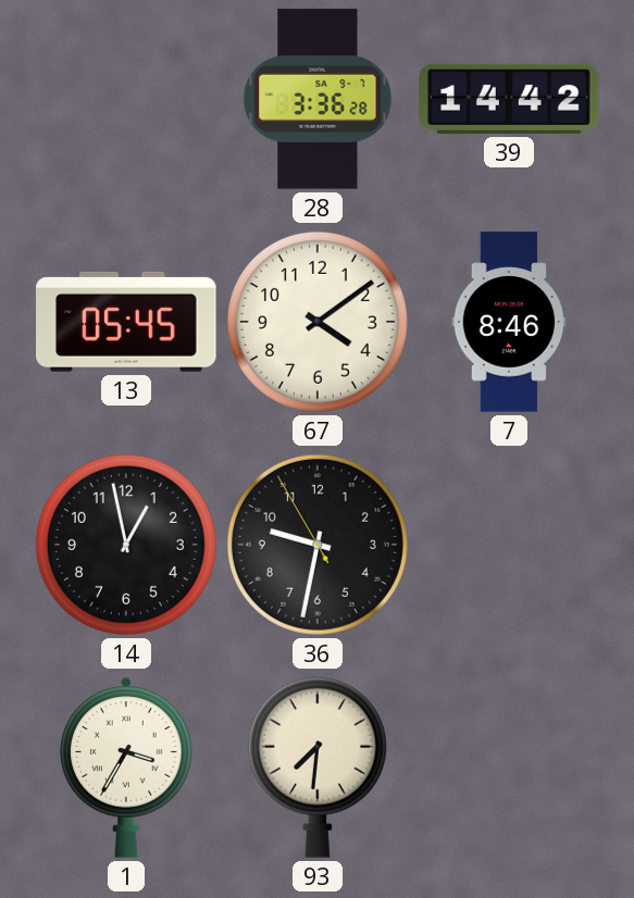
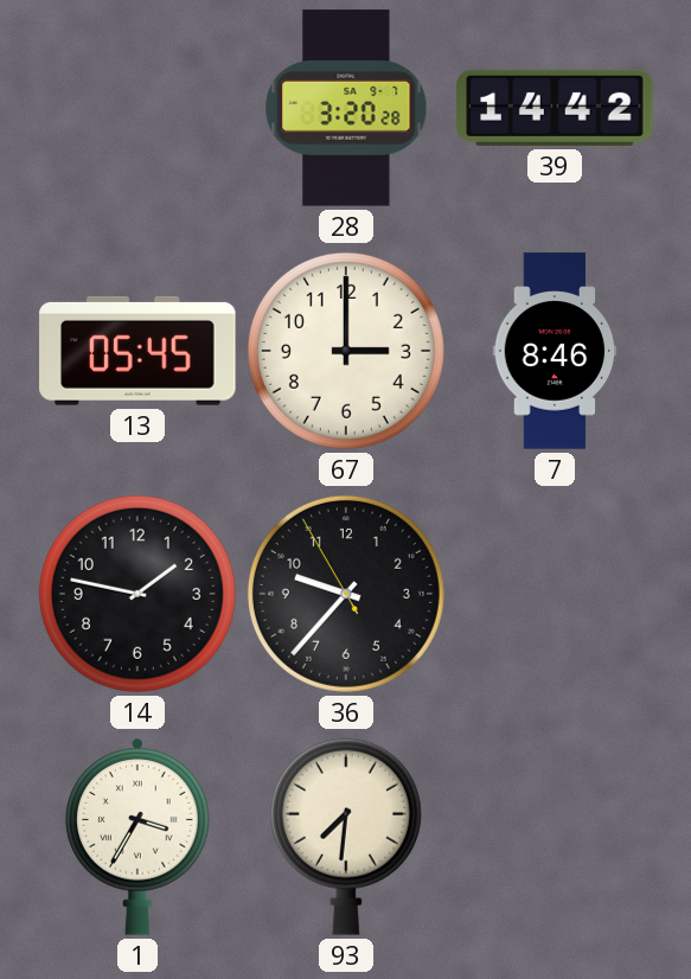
28: 3:36 -> 3:20 (346, 108)
67: 4:09 -> 3:00 (346, 351)
14: 12:58 -> 1:47 (137, 594)
36: 9:31 -> 9:36 (346, 594)
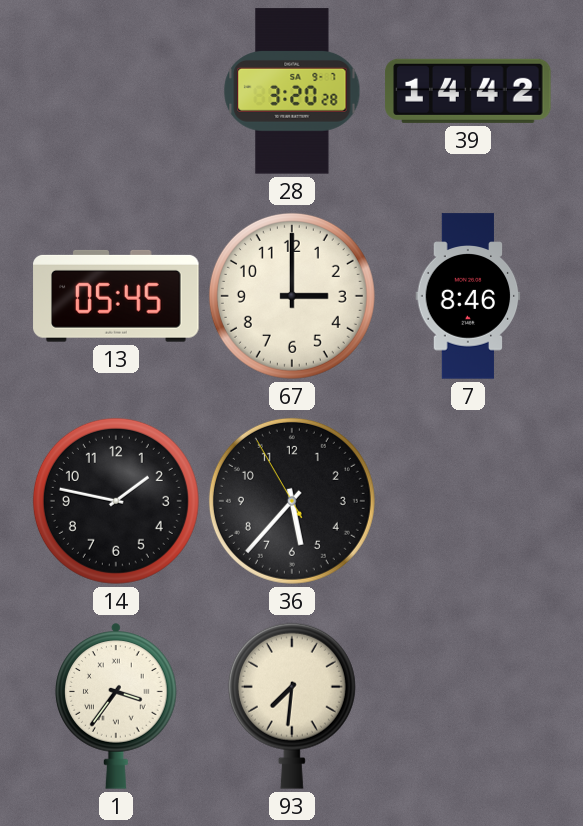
36: 9:36 -> 5:36 (292, 501)
1: 3:35 -> 3:36 (117, 706)
